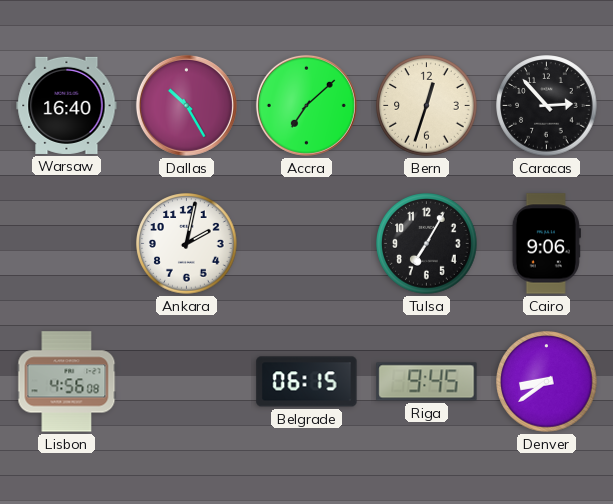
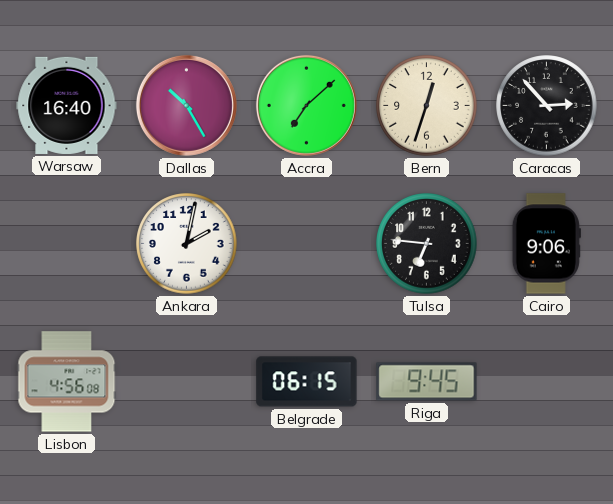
Tulsa: 7:05 -> 6:46 (427, 244)
Denver: 8:39 -> none (547, 382)
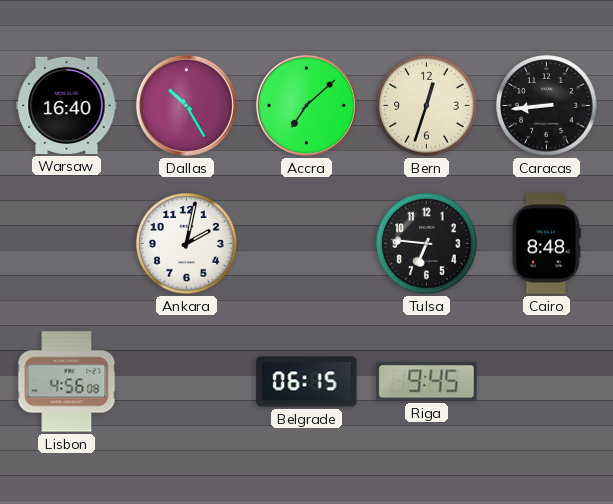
Caracas: 2:53 -> 8:44 (547, 106)
Cairo: 9:06 -> 8:48 (546, 244)
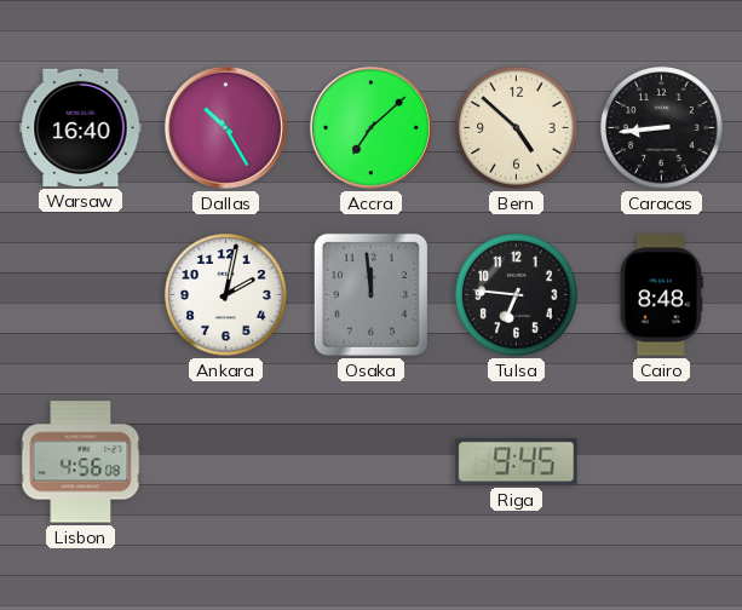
Bern: 12:33 -> 4:52 (517, 128)
Osaka: none -> 11:59 (370, 294)
Belgrade: 06:15 -> none (307, 382)
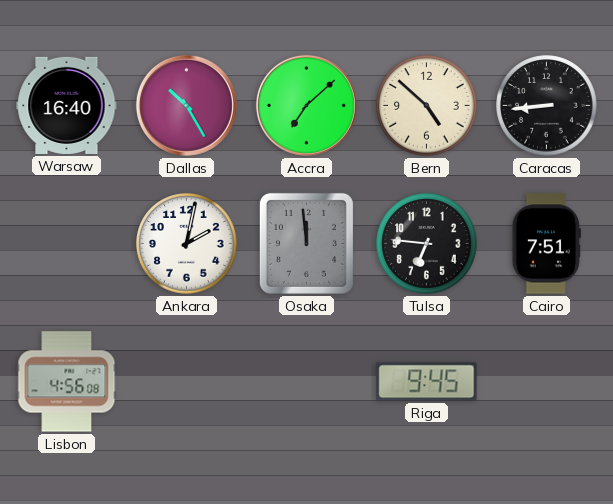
Cairo: 8:48 -> 7:51 (546, 244)
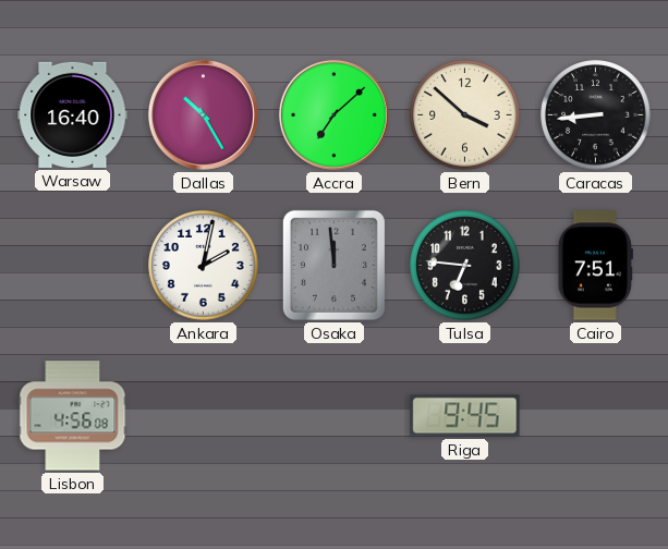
Bern: 4:52 -> 3:52 (465, 115)
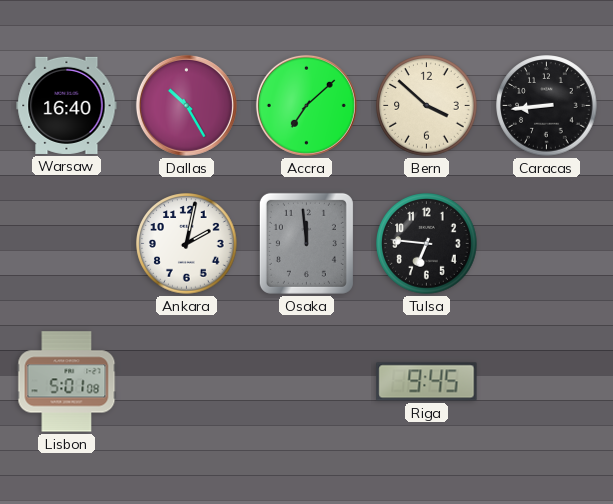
Cairo: 7:51 -> none (595, 266)
Lisbon: 4:56 -> 5:01 (67, 382)
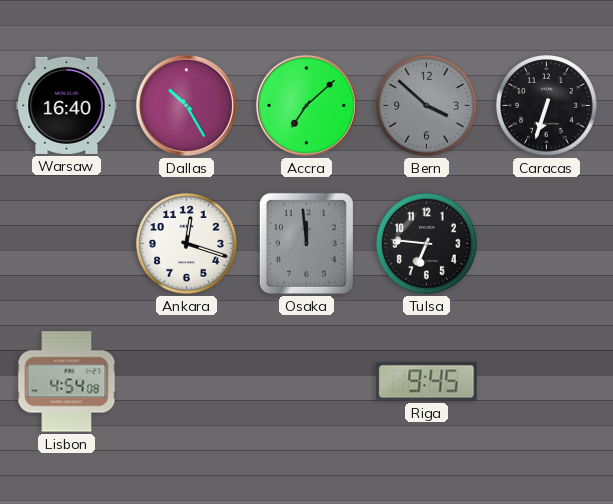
Bern dial: cream -> grey (427, 106)
Caracas: 8:44 -> 6:33 (547, 106)
Ankara: 2:02 -> 12:18 (187, 244)
Lisbon: 5:01 -> 4:54 (67, 382)
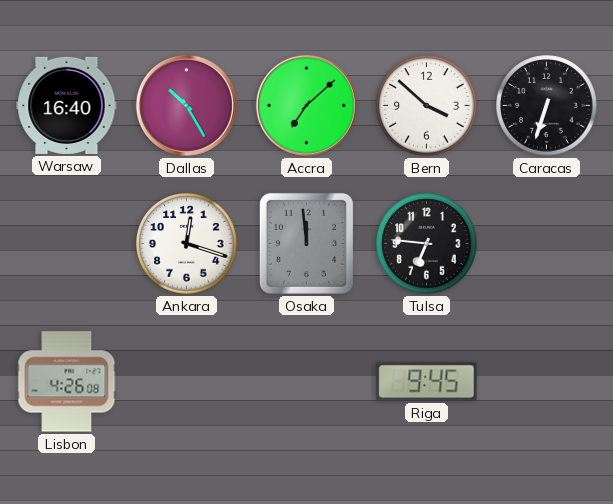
Bern dial: grey -> white (427, 106)
Lisbon: 4:54 -> 4:26 (67, 382)
